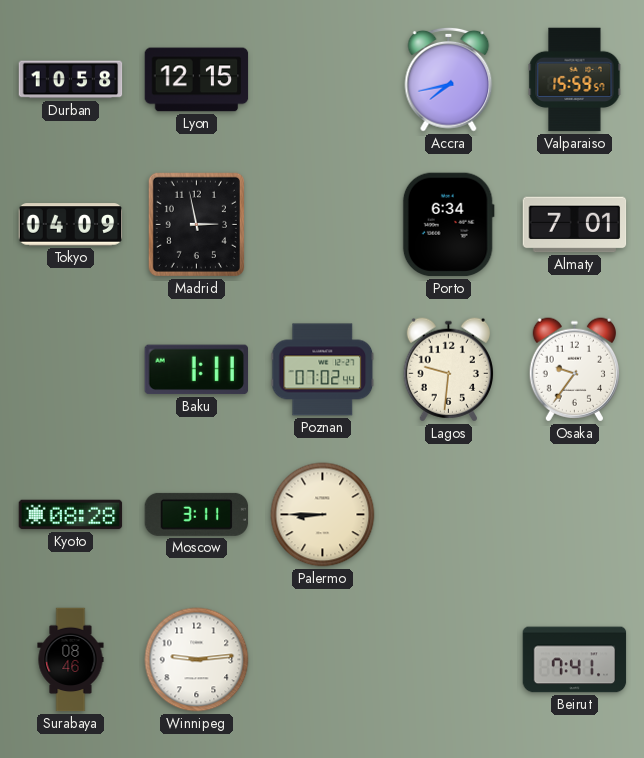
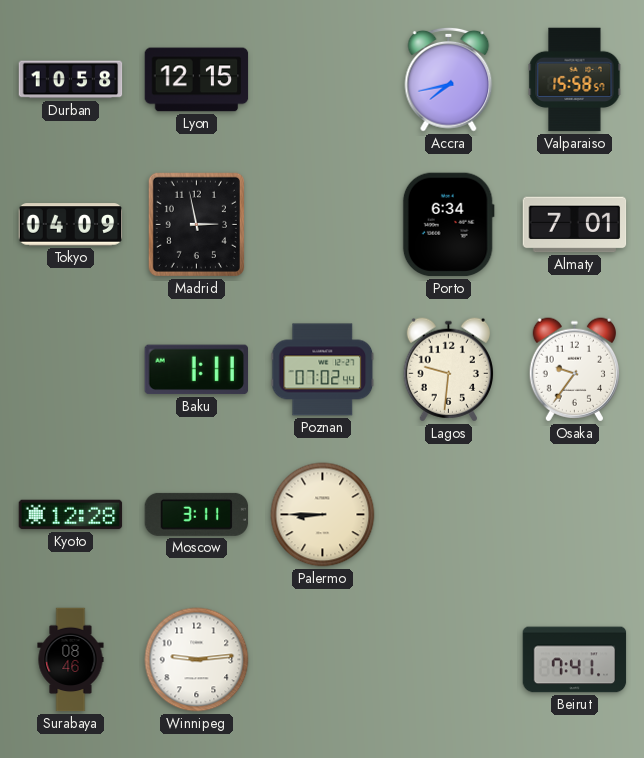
Valparaiso: 15:59 -> 15:58 (575, 80)
Kyoto: 08:28 -> 12:28 (71, 515)
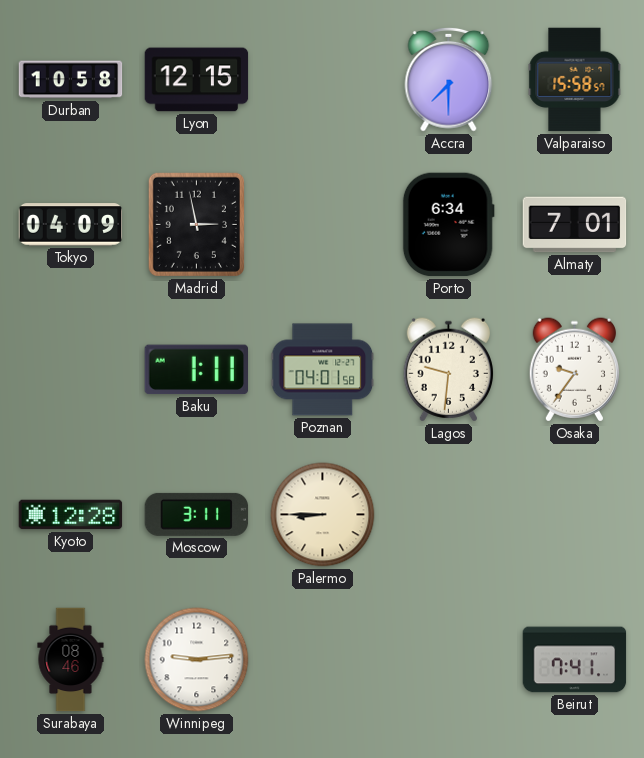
Accra: 7:43 -> 7:30 (449, 79)
Poznan: 07:02 -> 04:01 (323, 370)
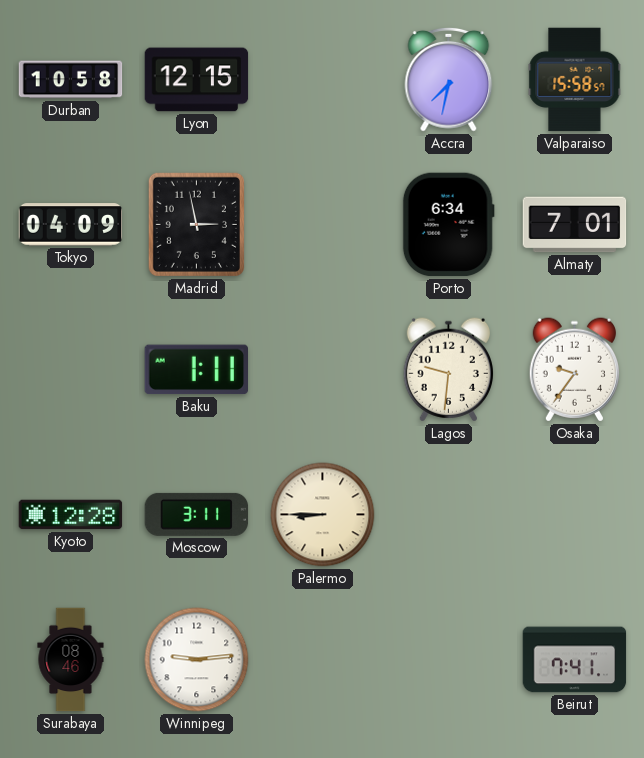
Accra: 7:30 -> 7:32 (449, 79)
Poznan: 04:01 -> none (323, 370)
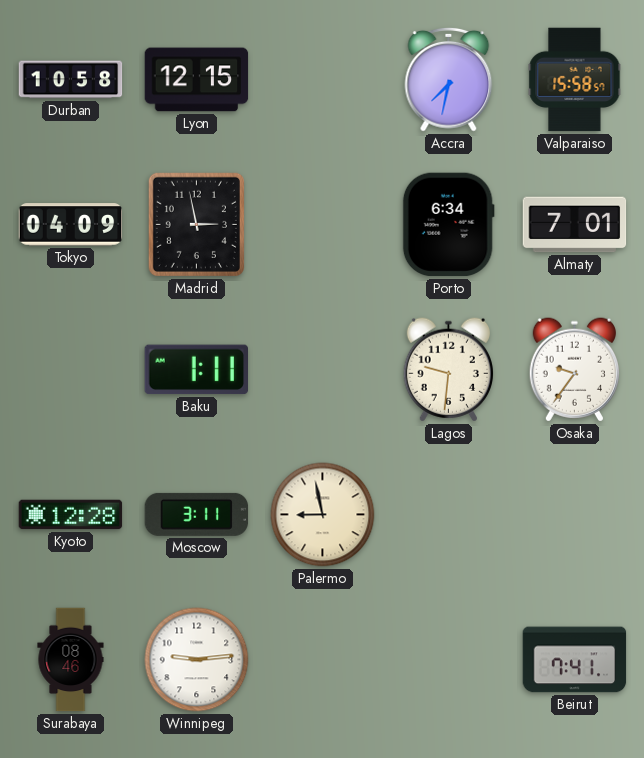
Palermo: 8:45 -> 8:58 (323, 515)
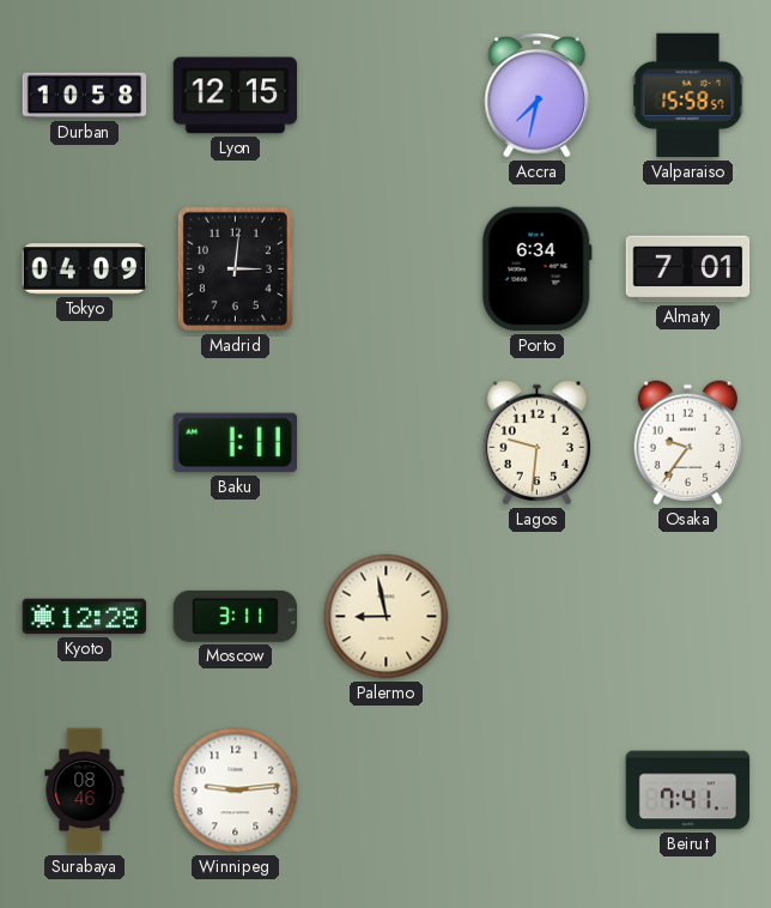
Madrid: 2:58 -> 3:01 (235, 268)
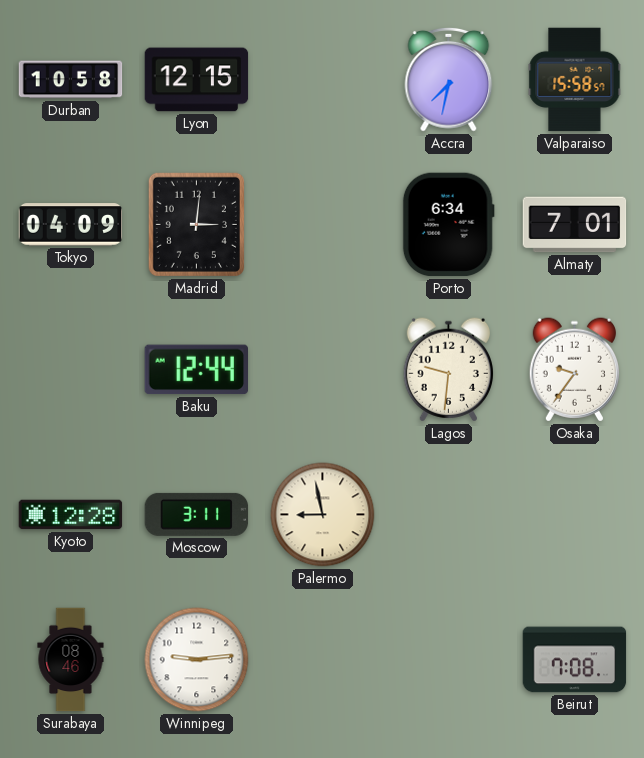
Baku: 1:11 -> 12:44 (196, 370)
Beirut: 7:41 -> 7:08 (575, 660)
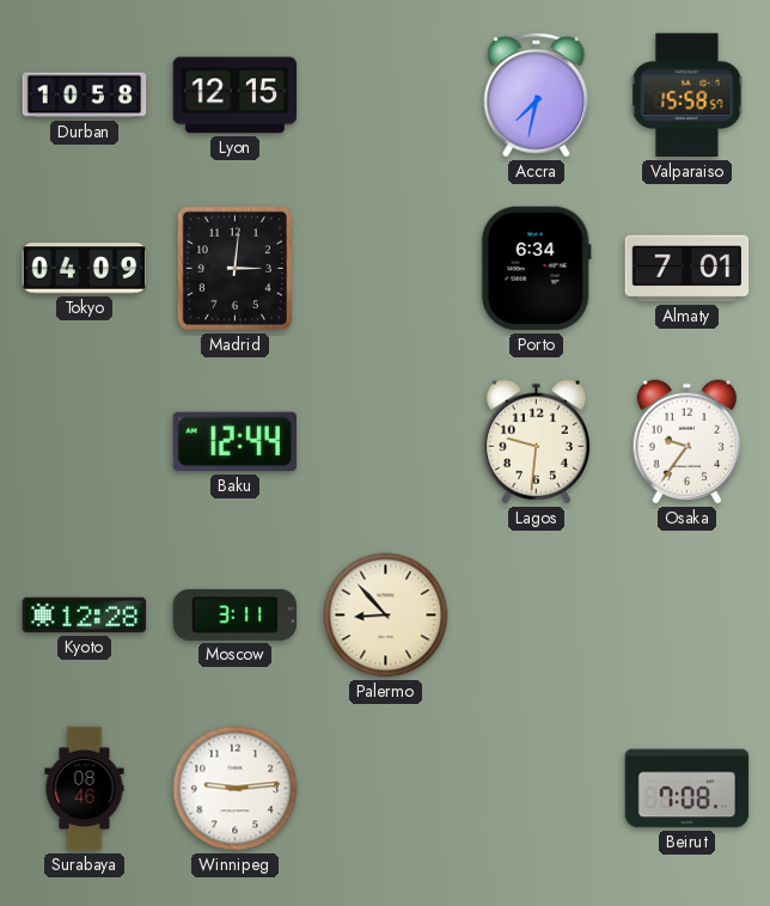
Palermo: 8:58 -> 8:53 (386, 616)
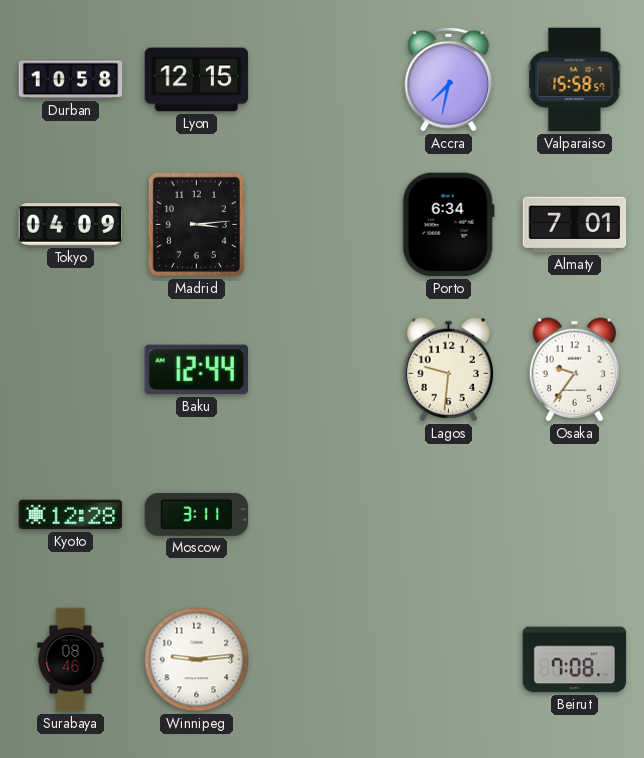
Madrid: 3:01 -> 3:14 (196, 224)
Palermo: 8:53 -> none (386, 616)
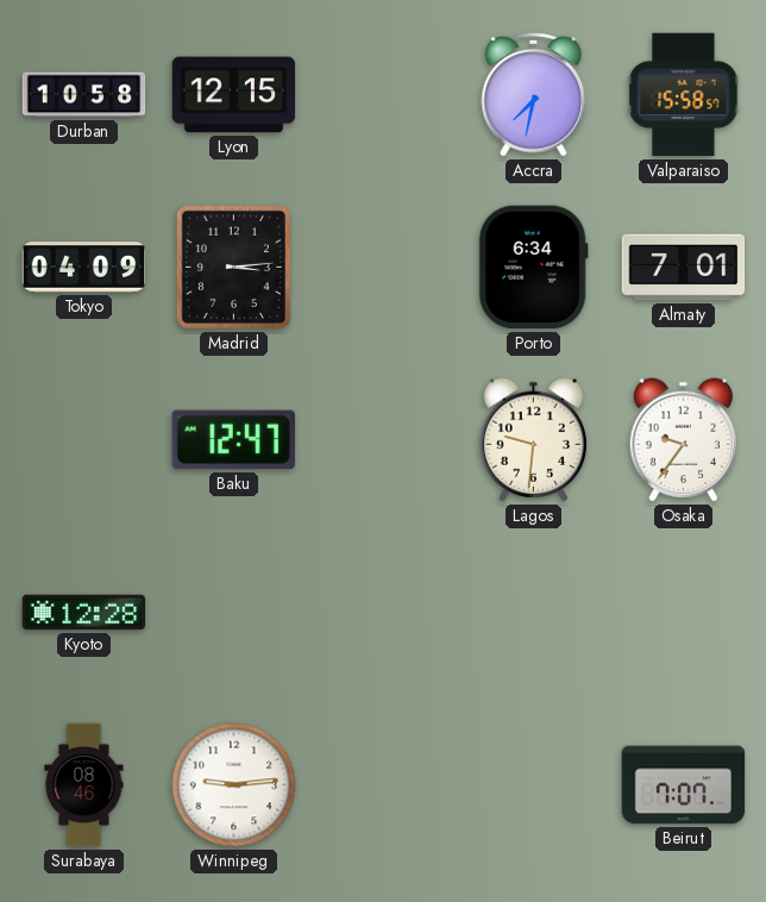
Baku: 12:44 -> 12:47 (233, 440)
Moscow: 3:11 -> none (197, 514)
Beirut: 7:08 -> 7:07 (684, 785)
